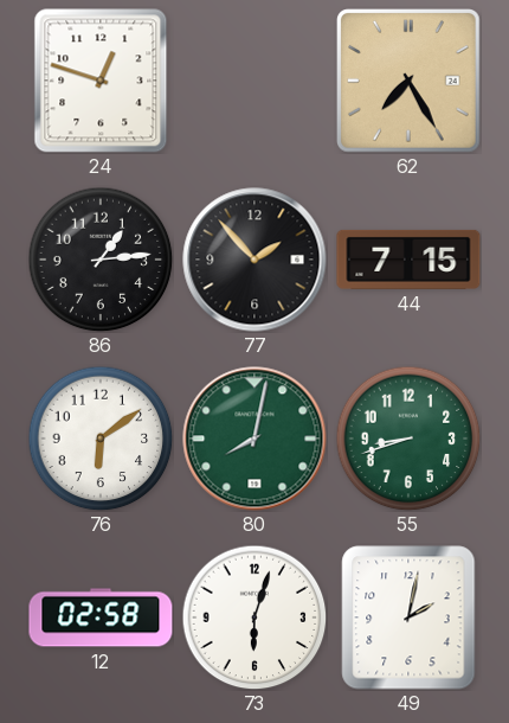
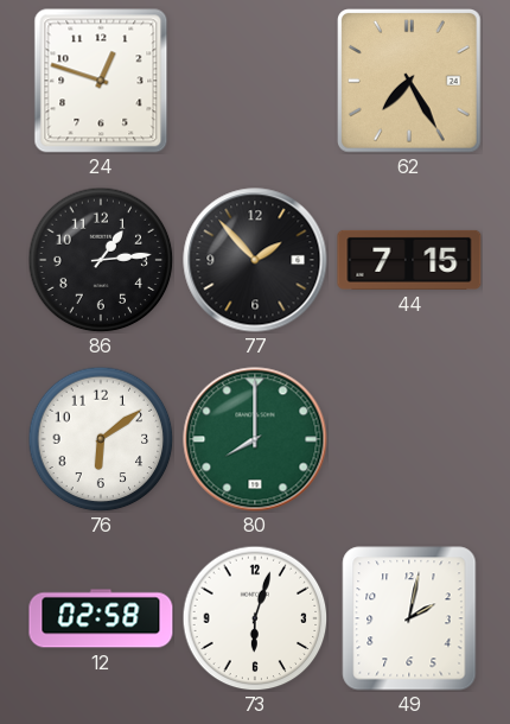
80: 8:02 -> 8:00 (255, 439)
55: 8:42 -> none (408, 439)
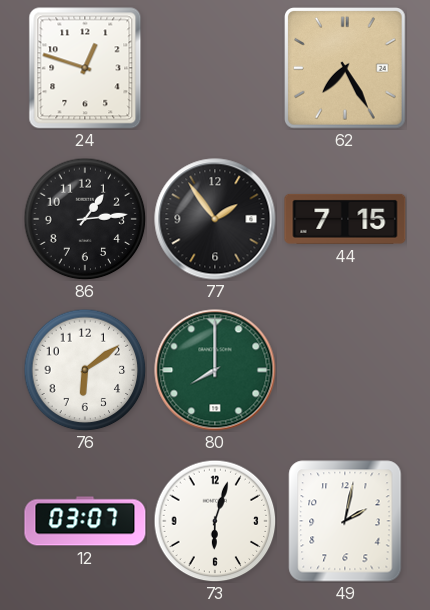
77: 1:53 -> 1:54 (215, 219)
12: 02:58 -> 03:07 (85, 521)
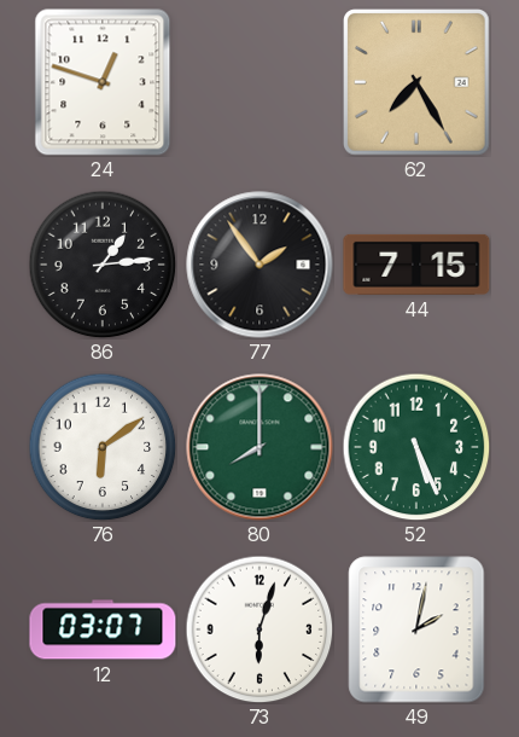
52: none -> 5:26 (416, 447)
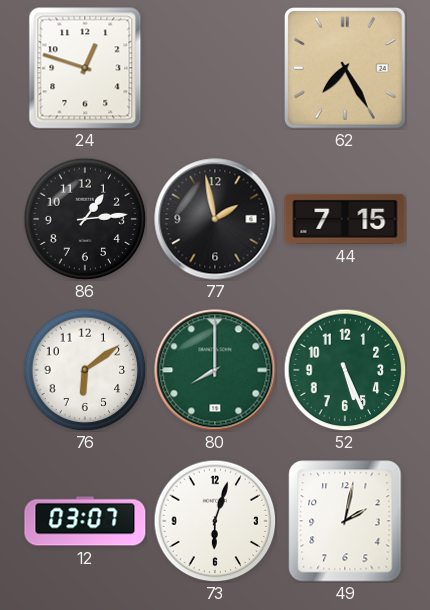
77: 1:54 -> 1:58 (215, 219)
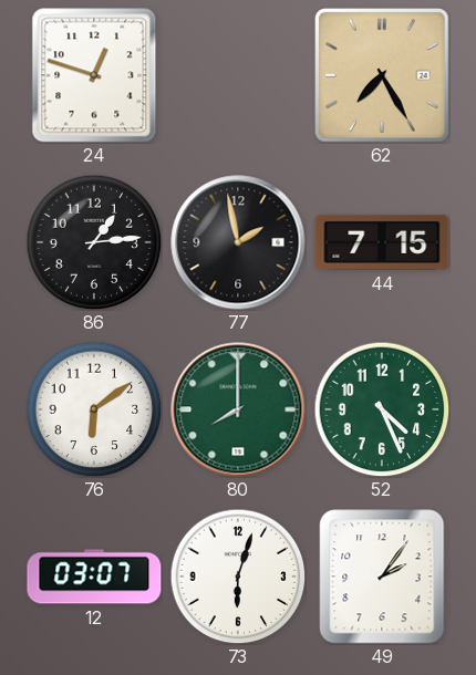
52: 5:26 -> 4:26 (382, 409)
49: 2:02 -> 2:06 (382, 577)
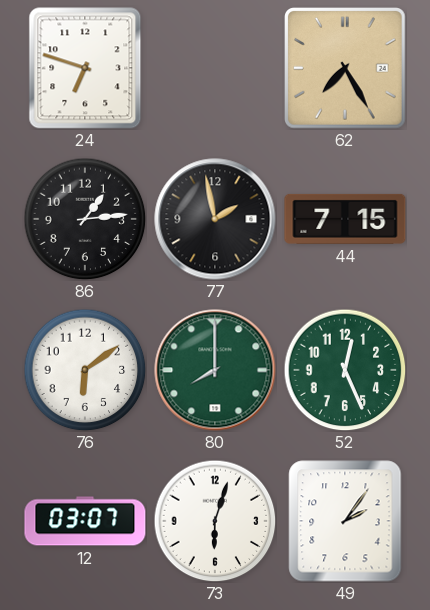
24: 12:48 -> 6:48 (85, 68)
52: 4:26 -> 12:26 (345, 370)
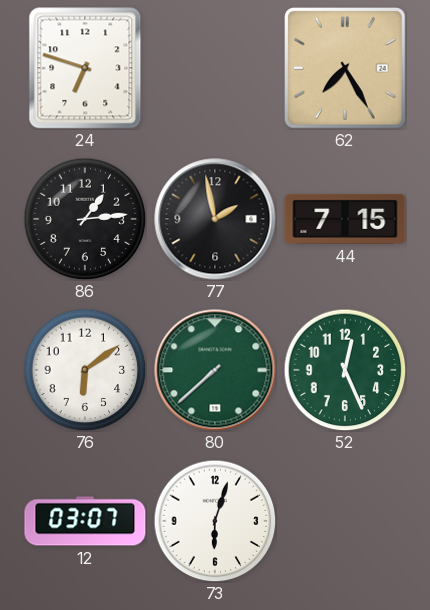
80: 8:00 -> 7:38 (215, 370)
49: 2:06 -> none (345, 521)
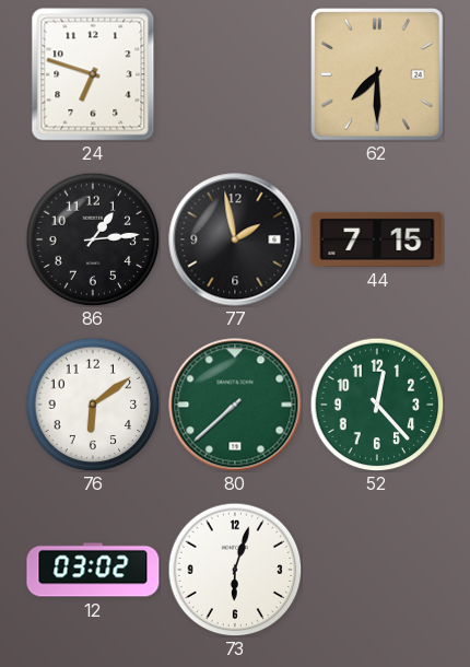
62: 7:25 -> 7:30 (378, 75)
52: 12:26 -> 12:23 (377, 405)
12: 03:07 -> 03:02 (93, 570)
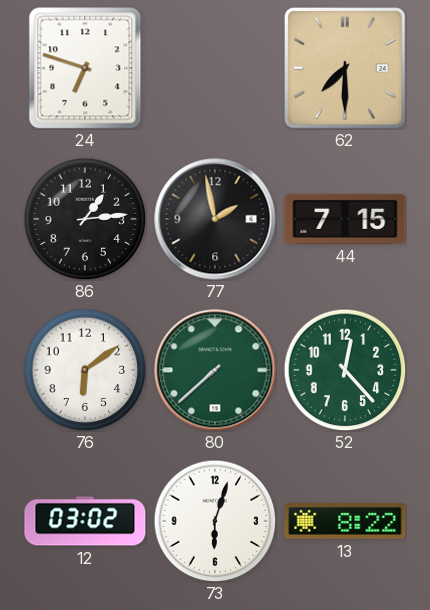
13: none -> 8:22 (345, 522)
